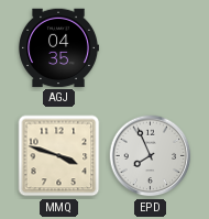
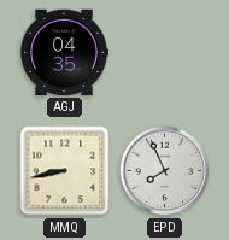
MMQ: 3:48 -> 8:43 (65, 171)
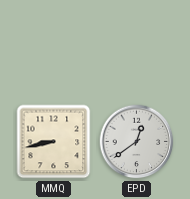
AGJ: 04:35 -> none (64, 53)
EPD: 7:56 -> 12:39 (137, 142)
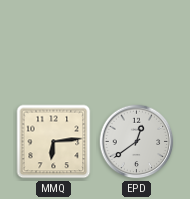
MMQ: 8:43 -> 6:14 (54, 142)
